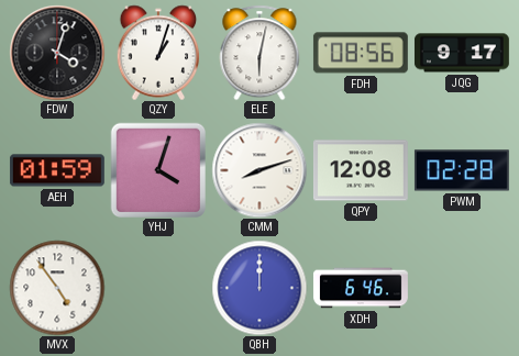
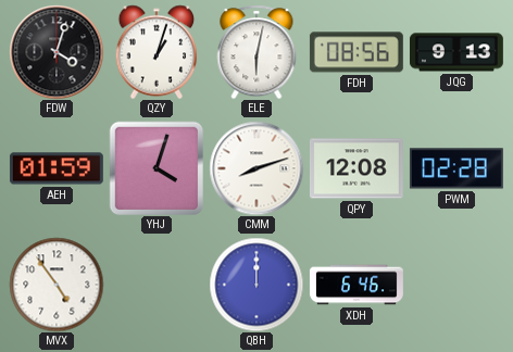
JQG: 9:17 -> 9:13 (456, 52)
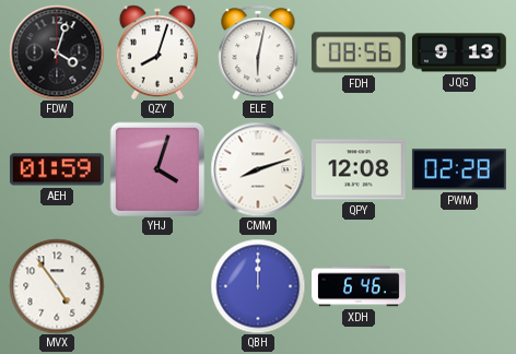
QZY: 1:03 -> 8:03 (157, 52)
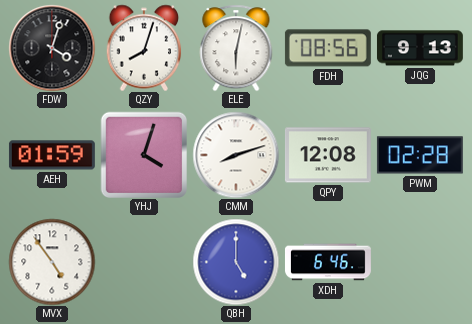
QBH: 12:00 -> 5:00 (236, 262)
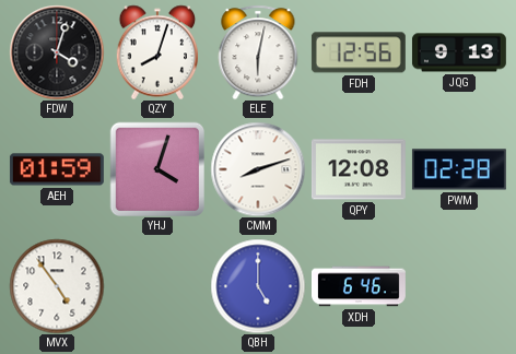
FDH: 08:56 -> 12:56 (359, 52)
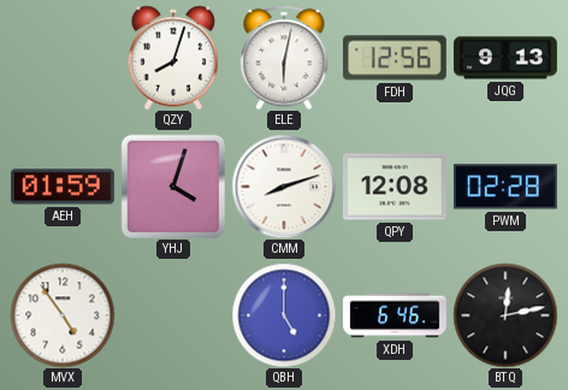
FDW: 4:03 -> none (57, 52)
BTQ: none -> 12:13 (505, 315)
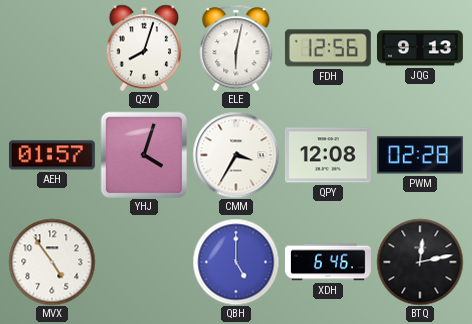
AEH: 01:59 -> 01:57 (52, 155)
CMM: 8:12 -> 3:35 (236, 155)
